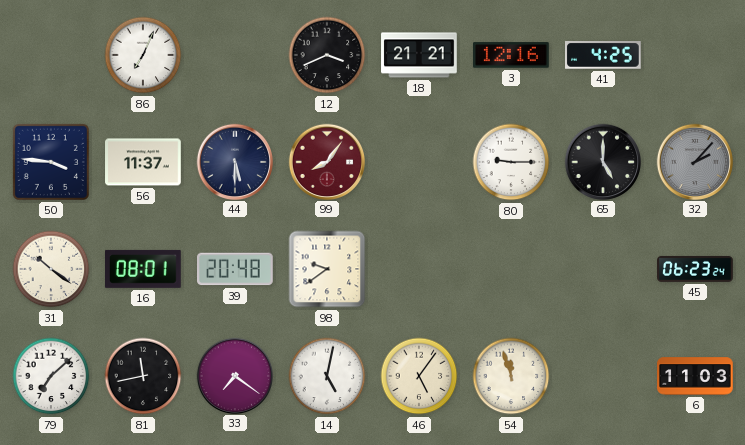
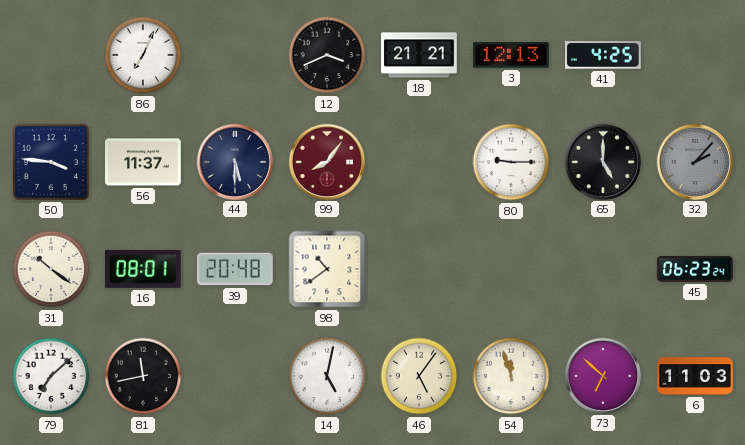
3: 12:16 -> 12:13 (511, 55)
98: 9:39 -> 10:39 (327, 269)
33: 7:21 -> none (234, 375)
73: none -> 6:52 (602, 375)
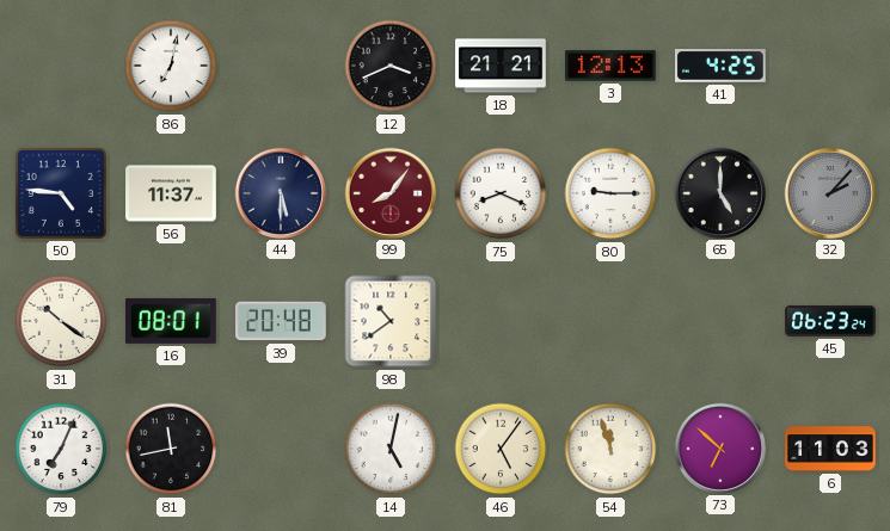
86: 7:04 -> 7:02 (171, 66)
50: 3:46 -> 4:46 (61, 193)
75: none -> 8:19 (501, 193)
79: 7:08 -> 7:04 (61, 449)
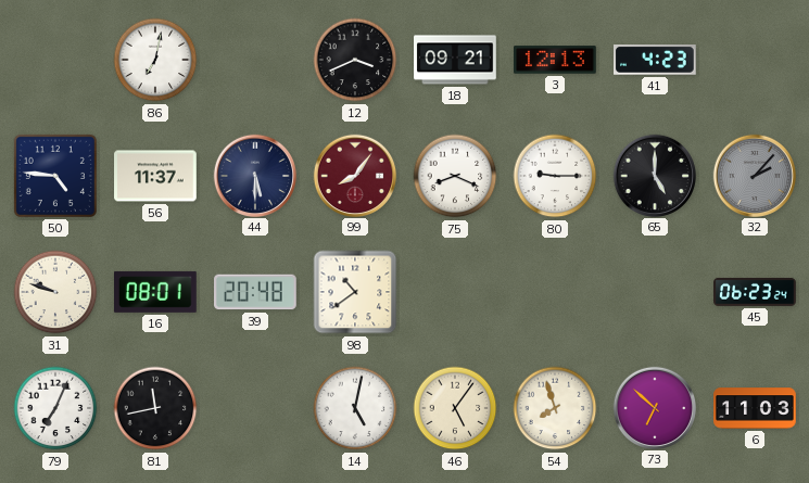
18: 21:21 -> 09:21 (455, 60)
41: 4:25 -> 4:23 (656, 60)
31: 10:21 -> 9:48 (55, 292)
54: 11:57 -> 7:57 (555, 408)
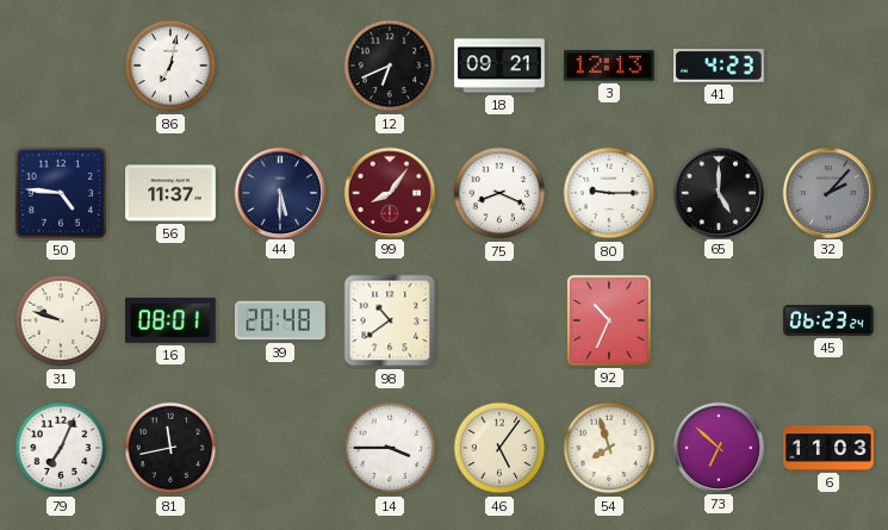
12: 3:41 -> 6:41 (390, 66)
92: none -> 10:34 (609, 320)
14: 5:02 -> 3:45 (390, 448)
